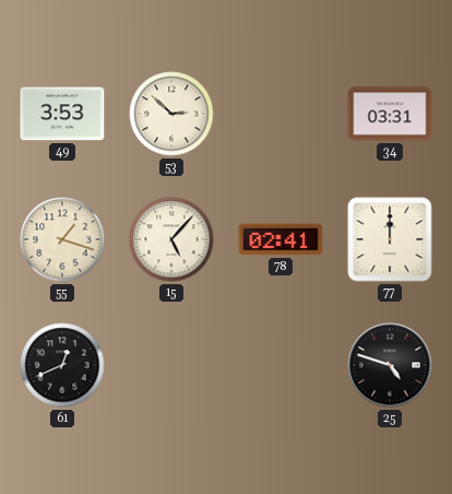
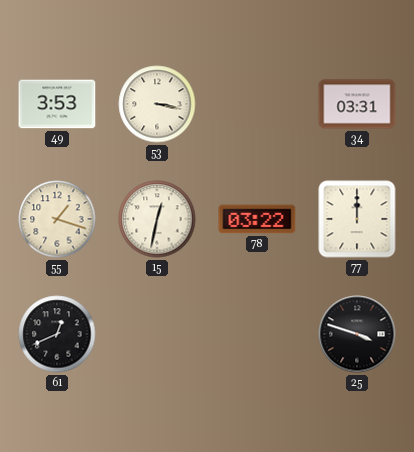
53: 2:52 -> 3:17 (157, 104)
15: 5:07 -> 12:32 (157, 219)
78: 02:41 -> 03:22 (257, 219)
25: 4:48 -> 3:48 (357, 334)
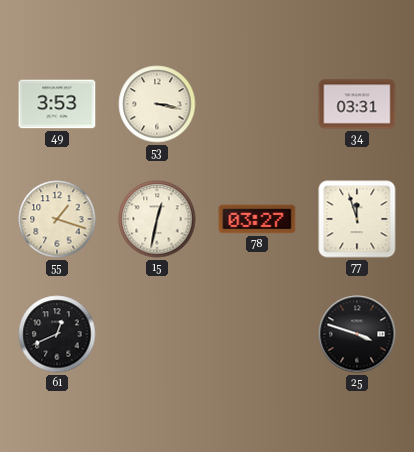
78: 03:22 -> 03:27 (257, 219)
77: 12:00 -> 11:57 (357, 219)
